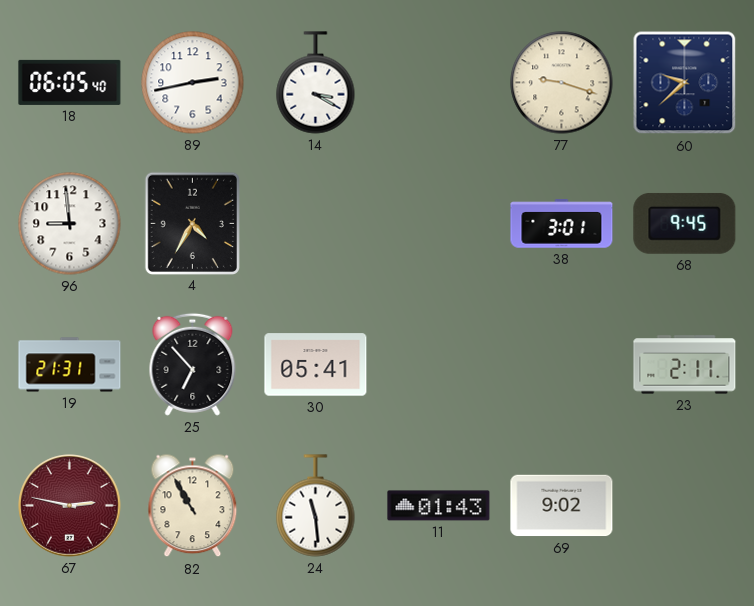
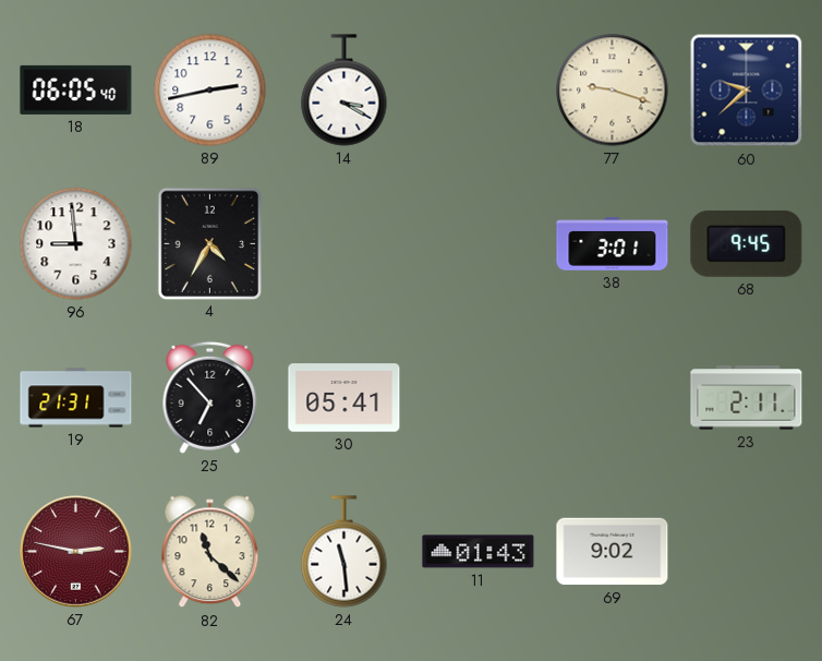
82: 10:55 -> 11:22 (210, 552)
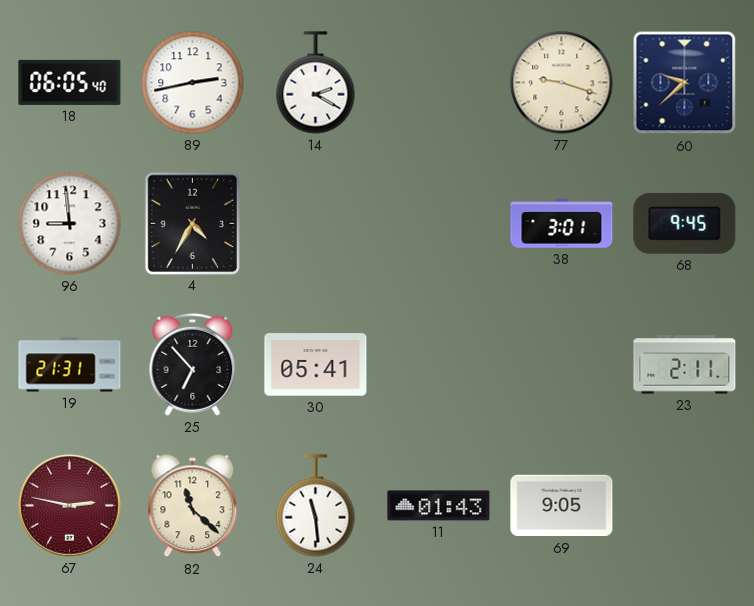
14: 3:20 -> 2:20 (316, 83)
69: 9:02 -> 9:05 (562, 506)
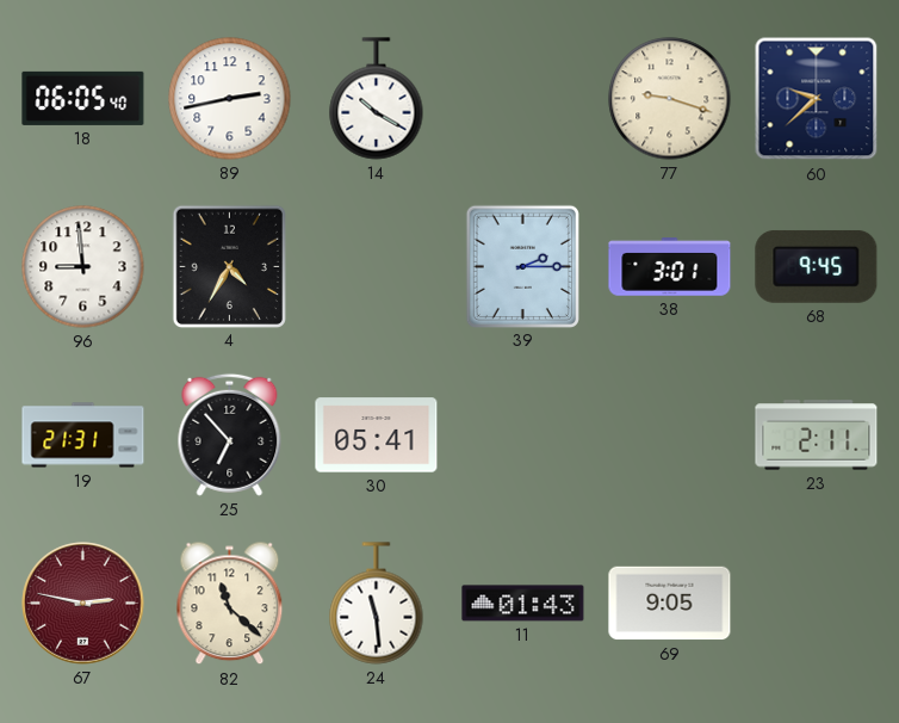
14: 2:20 -> 10:20 (377, 99)
39: none -> 2:15 (522, 266)
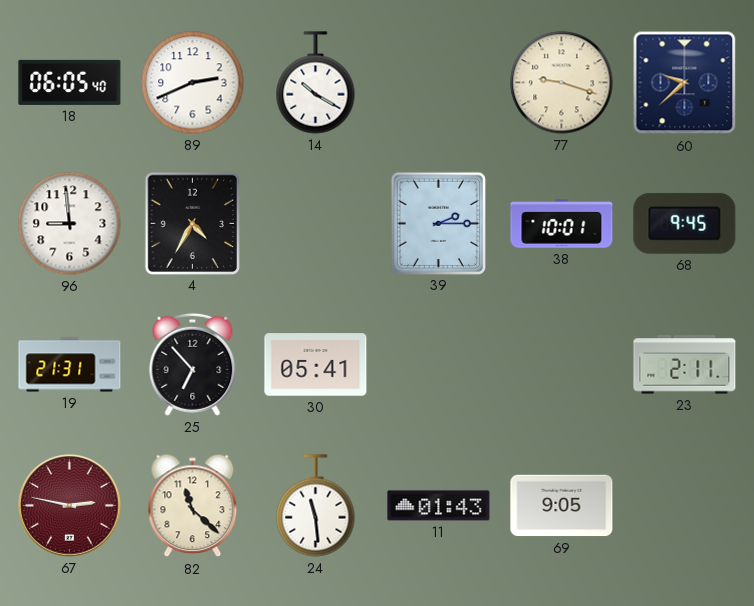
89: 2:43 -> 2:41 (193, 83)
38: 3:01 -> 10:01 (562, 224)
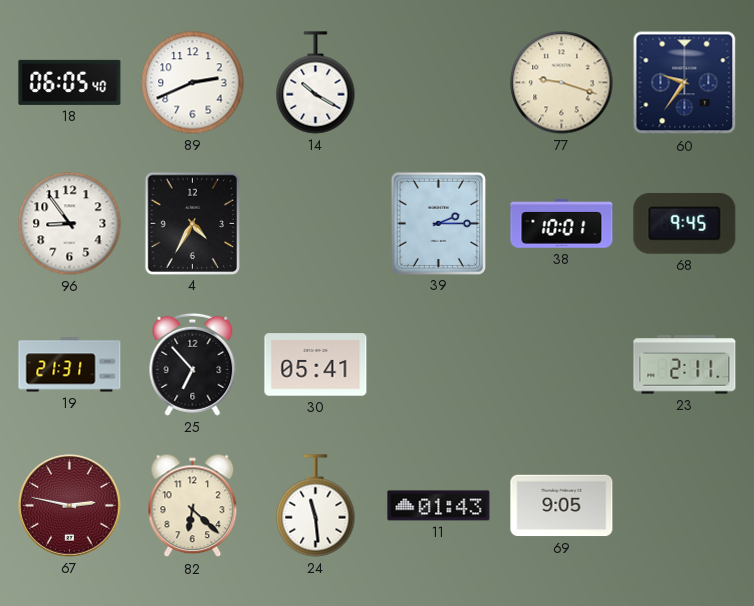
60: 9:38 -> 9:36 (685, 83)
96: 8:59 -> 8:54 (70, 224)
82: 11:22 -> 6:22 (193, 506)
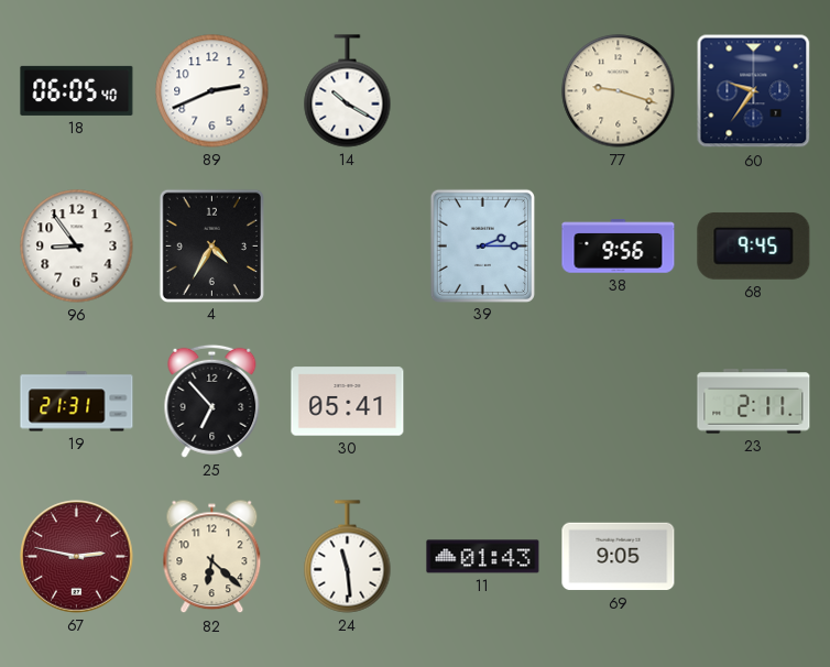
38: 10:01 -> 9:56 (619, 247)
